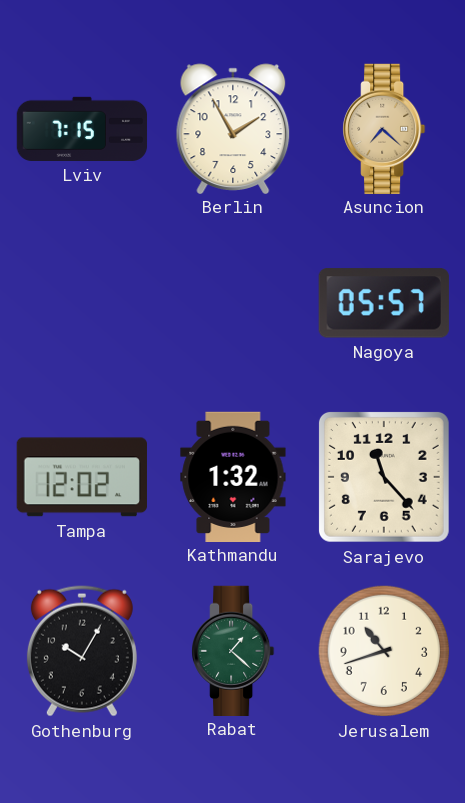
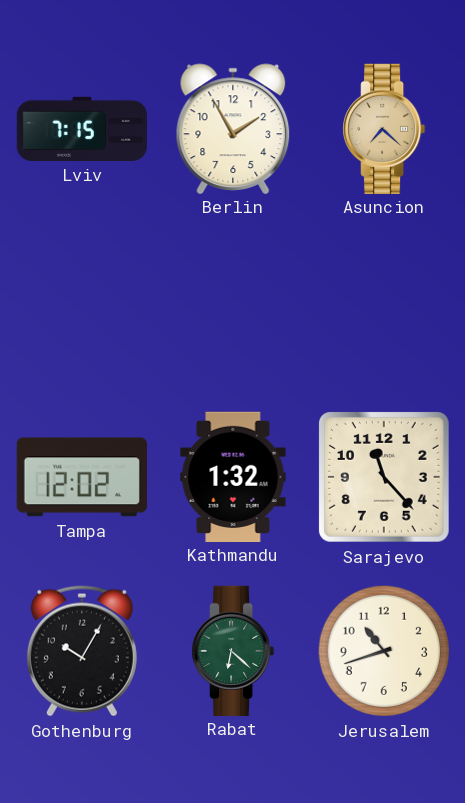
Nagoya: 05:57 -> none (384, 303)
Rabat: 1:22 -> 6:22 (234, 650)
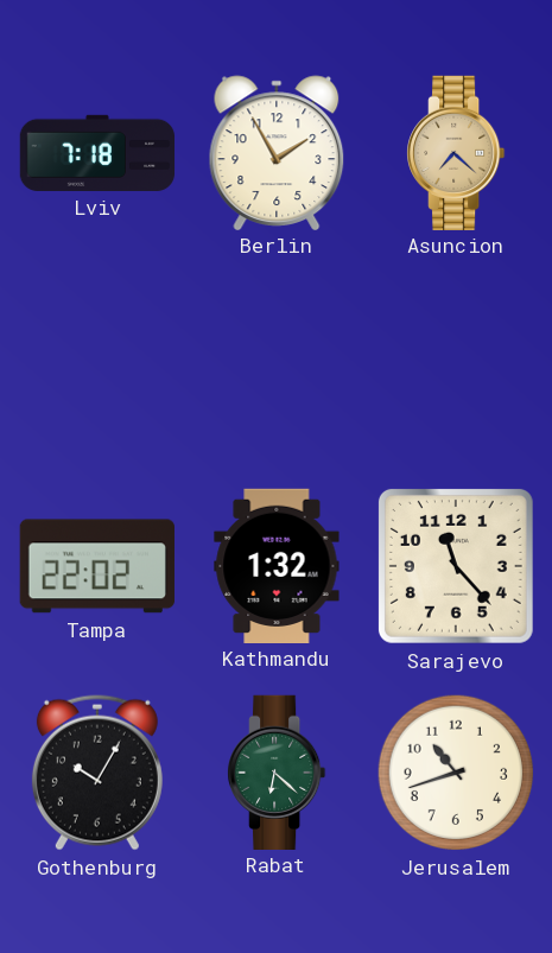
Lviv: 7:15 -> 7:18 (97, 153)
Tampa: 12:02 -> 22:02 (97, 566)
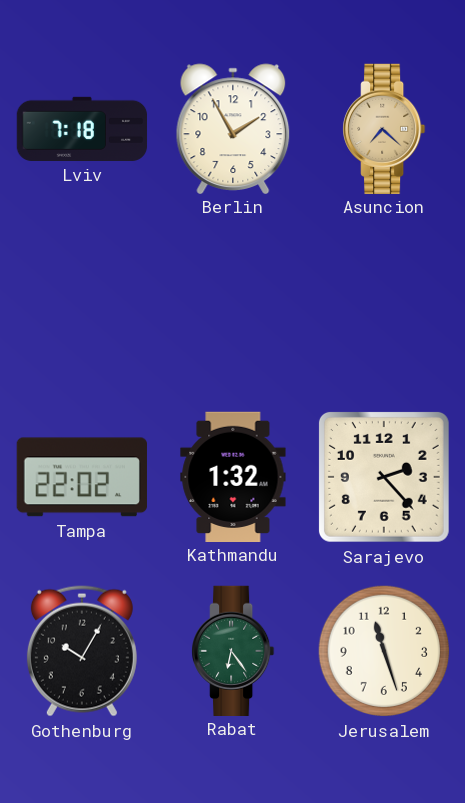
Sarajevo: 11:23 -> 2:23 (384, 477)
Rabat: 6:22 -> 6:24 (234, 650)
Jerusalem: 10:42 -> 11:27 (384, 651)
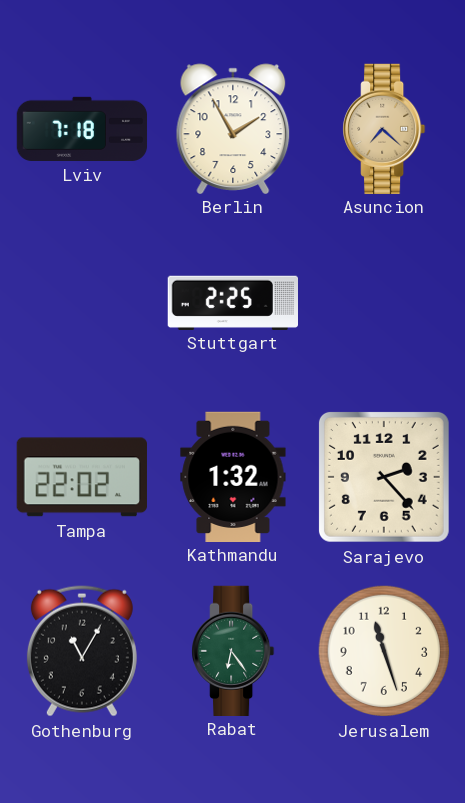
Stuttgart: none -> 2:25 (232, 302)
Gothenburg: 10:05 -> 11:05 (82, 651)
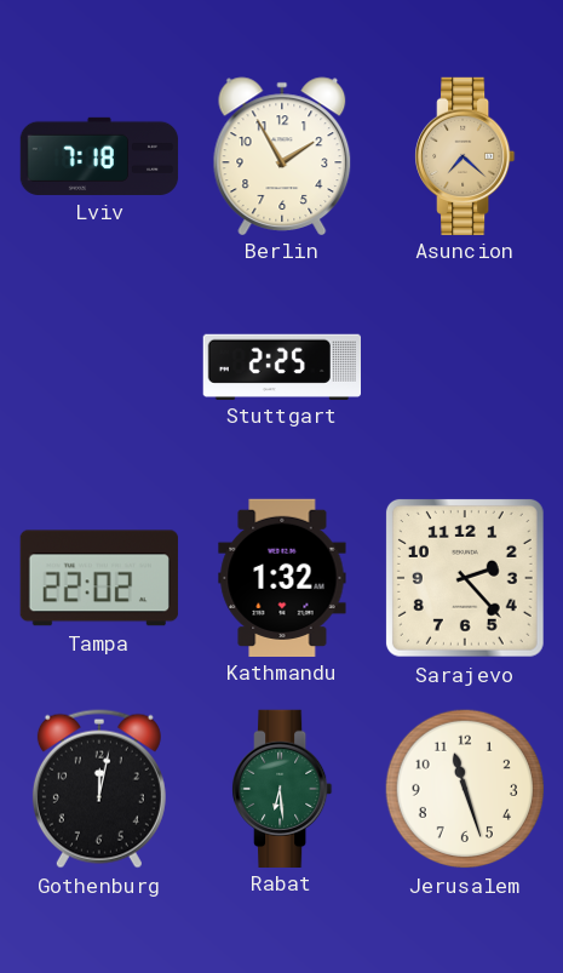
Gothenburg: 11:05 -> 12:02 (99, 789)
Rabat: 6:24 -> 6:29 (283, 788)
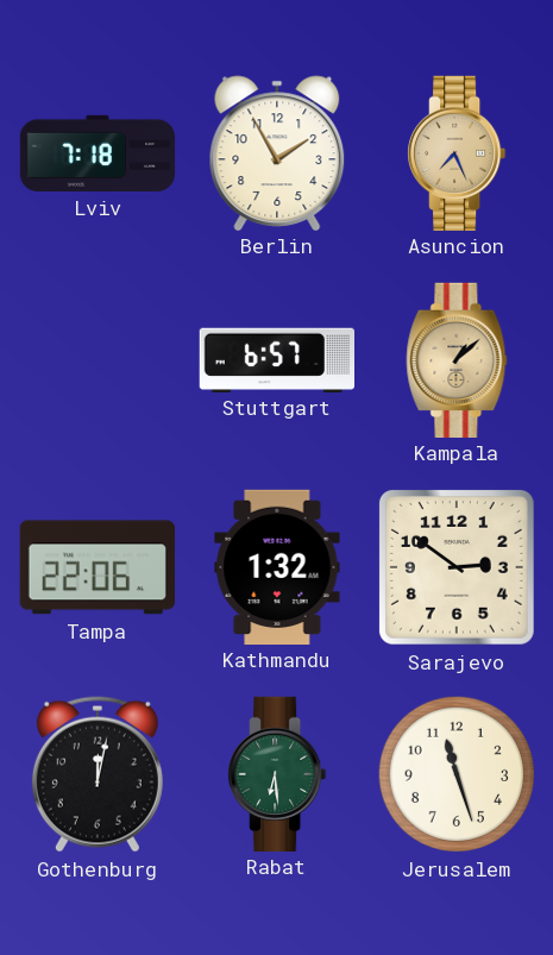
Asuncion: 7:22 -> 7:26 (458, 152)
Stuttgart: 2:25 -> 6:57 (276, 359)
Kampala: none -> 1:08 (457, 359)
Tampa: 22:02 -> 22:06 (98, 567)
Sarajevo: 2:23 -> 2:51 (457, 567)
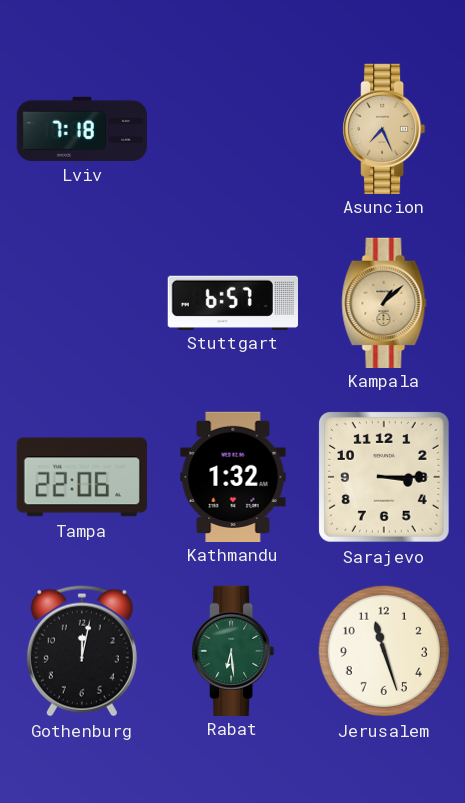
Berlin: 1:55 -> none (277, 152)
Sarajevo: 2:51 -> 3:15 (384, 477)
